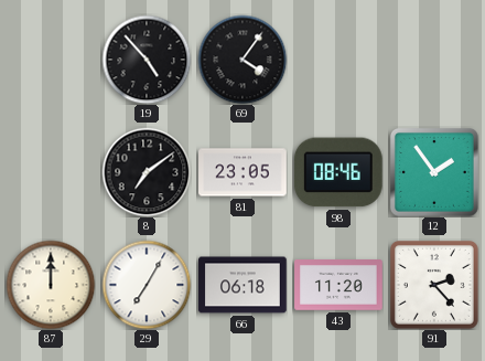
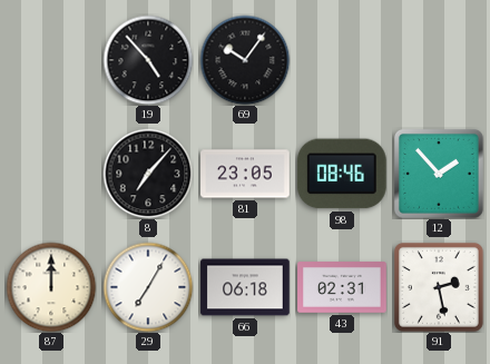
69: 4:06 -> 10:06 (245, 60)
8: 7:09 -> 7:07 (148, 174)
12: 1:54 -> 1:53 (439, 174)
43: 11:20 -> 02:31 (342, 288)
91: 2:23 -> 2:28 (439, 287)
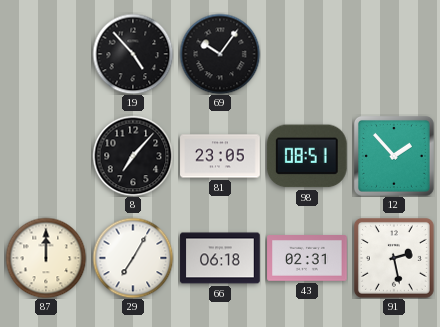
98: 08:46 -> 08:51 (307, 156)
